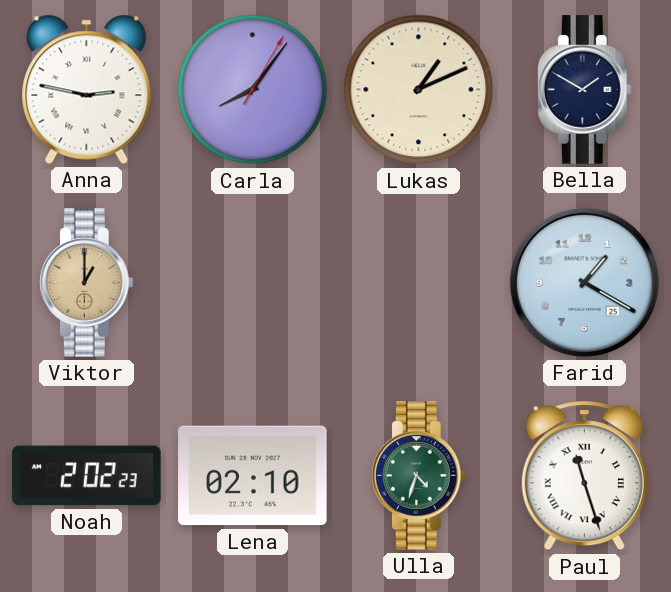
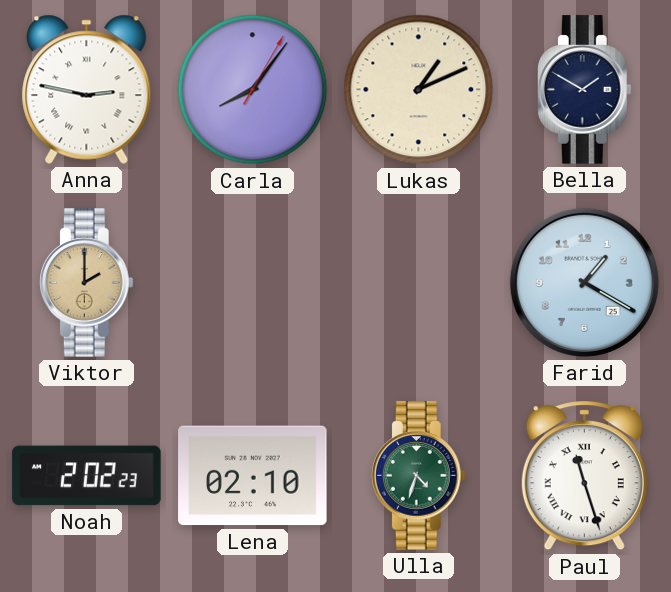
Viktor: 1:00 -> 2:00 (86, 283)
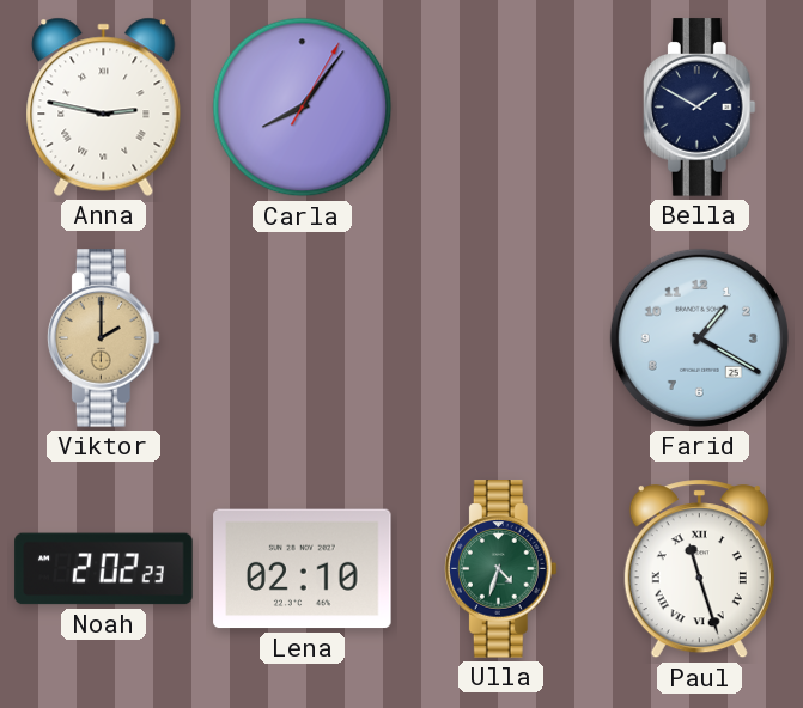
Lukas: 1:11 -> none (419, 90)
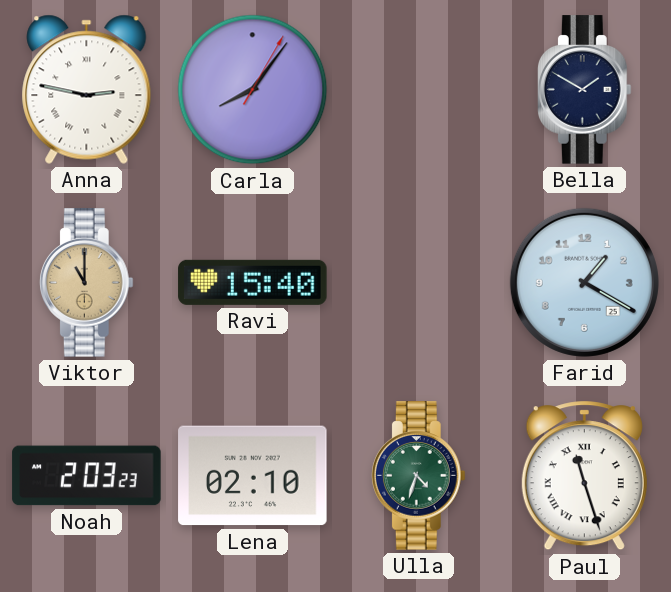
Viktor: 2:00 -> 11:00 (86, 283)
Ravi: none -> 15:40 (253, 282)
Noah: 2:02 -> 2:03 (87, 476)
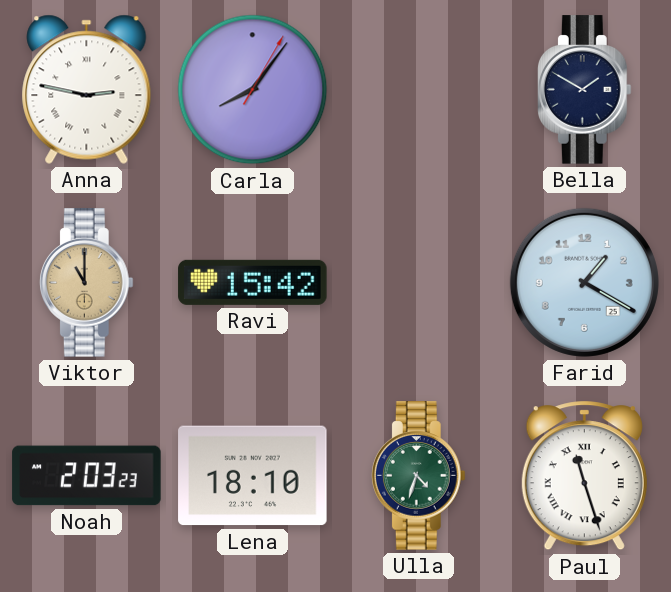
Ravi: 15:40 -> 15:42 (253, 282)
Lena: 02:10 -> 18:10 (253, 476)
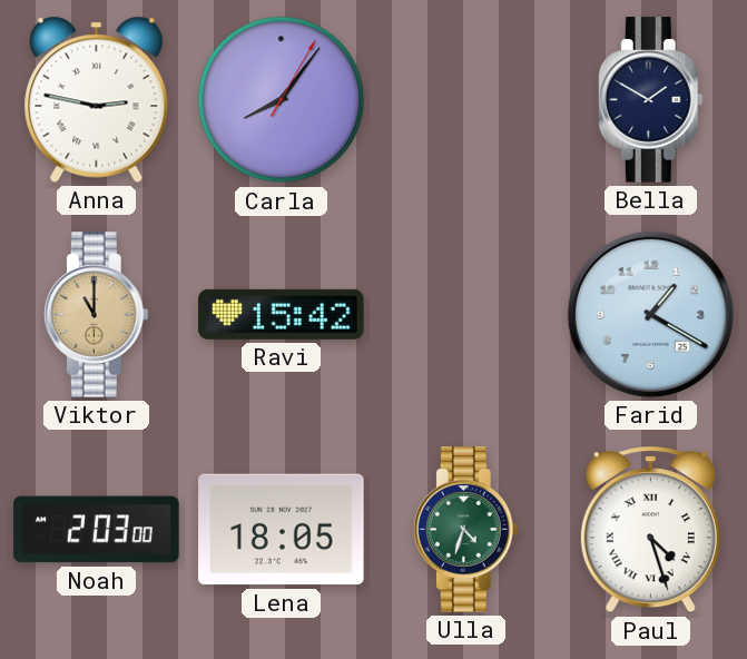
Noah: 2:03:23 -> 2:03:00 (97, 530)
Lena: 18:10 -> 18:05 (282, 530)
Paul: 11:27 -> 4:27 (650, 530)
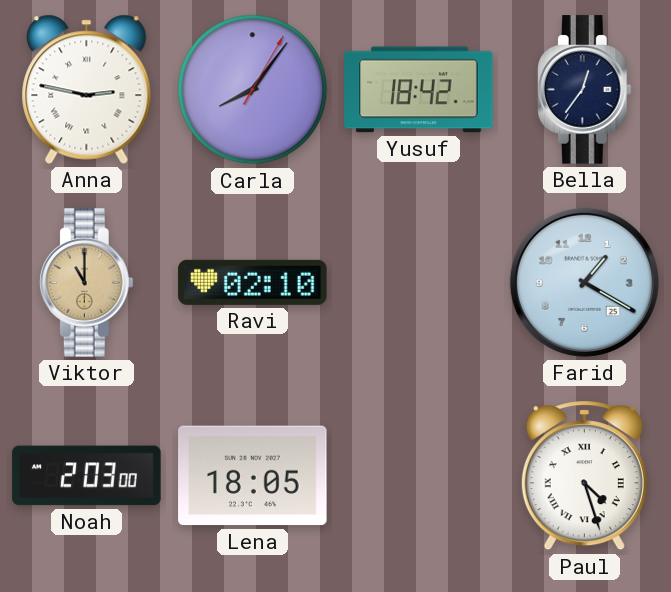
Yusuf: none -> 18:42 (419, 90)
Bella: 1:50 -> 12:36 (584, 90)
Ravi: 15:42 -> 02:10 (253, 282)
Ulla: 4:33 -> none (465, 530)
